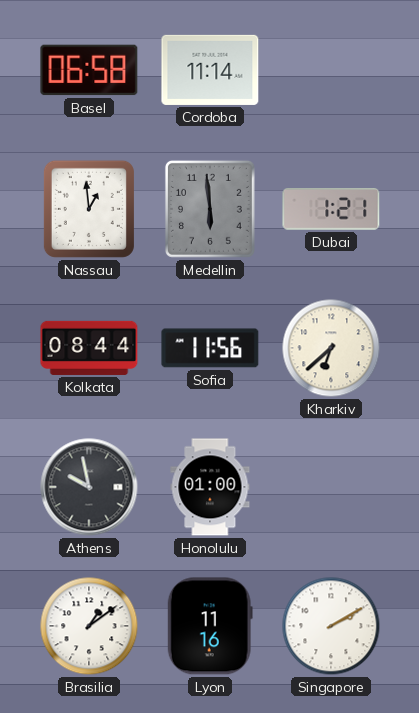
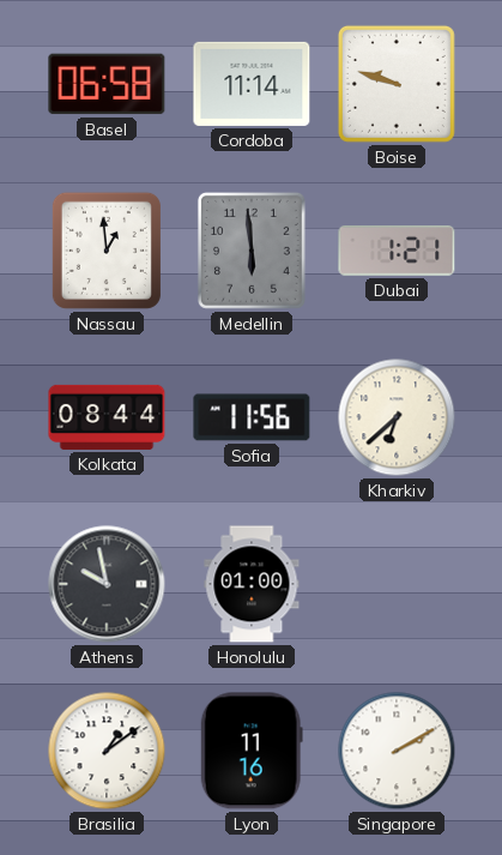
Boise: none -> 9:48 (397, 84)
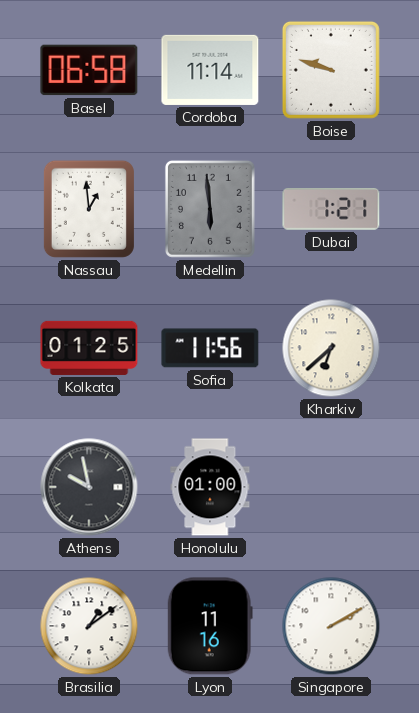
Kolkata: 08:44 -> 01:25 (89, 348)
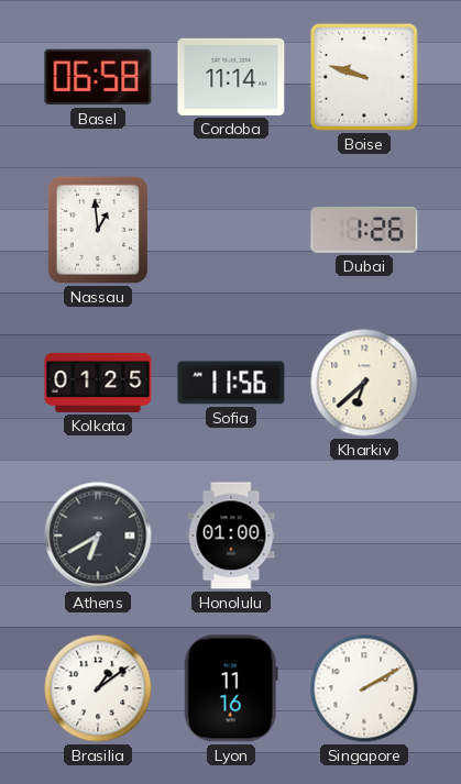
Medellin: 5:59 -> none (210, 209)
Dubai: 1:21 -> 1:26 (364, 231)
Athens: 9:58 -> 6:40 (98, 535)
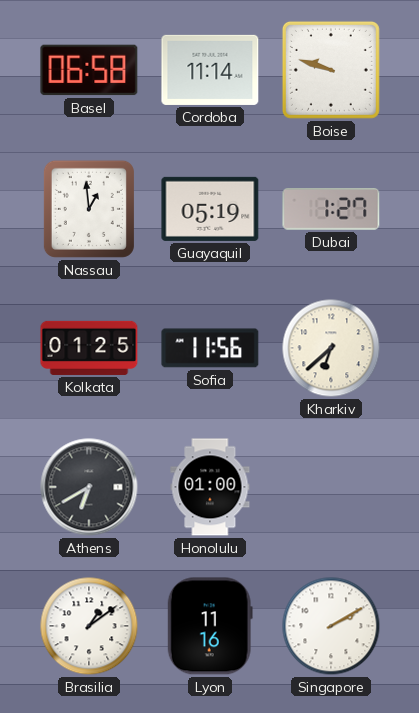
Guayaquil: none -> 05:19 (210, 209)
Dubai: 1:26 -> 1:27 (331, 210)
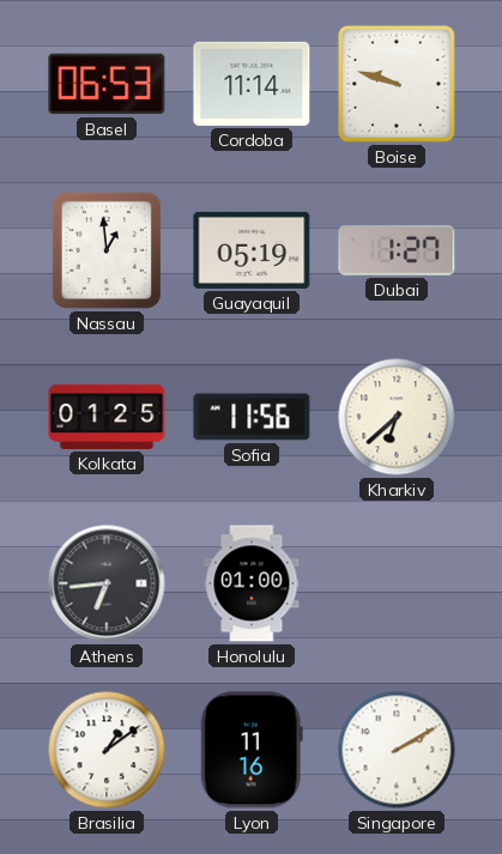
Basel: 06:58 -> 06:53 (107, 84)
Athens: 6:40 -> 6:44 (107, 583)
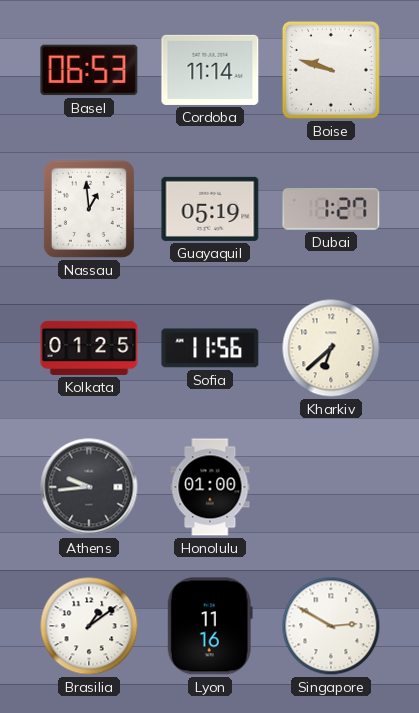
Athens: 6:44 -> 9:44 (89, 487)
Singapore: 2:10 -> 2:50 (331, 626)
